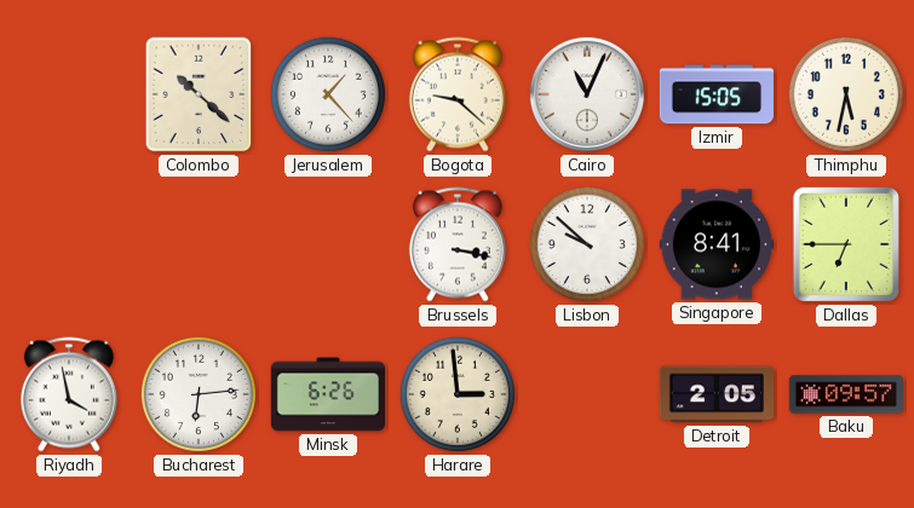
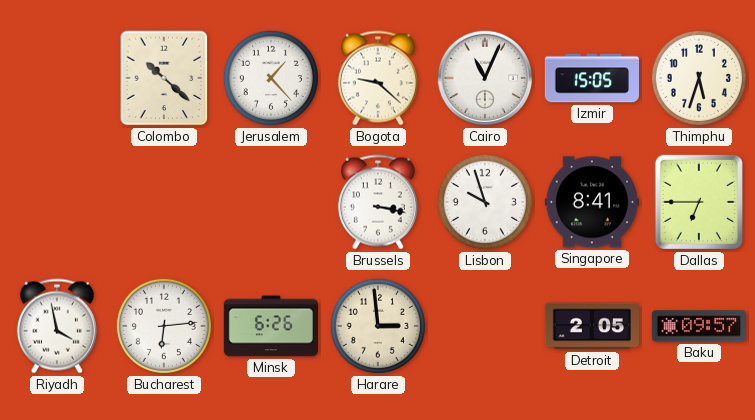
Thimphu: 5:32 -> 5:33 (699, 78)
Lisbon: 9:52 -> 9:57 (485, 202)
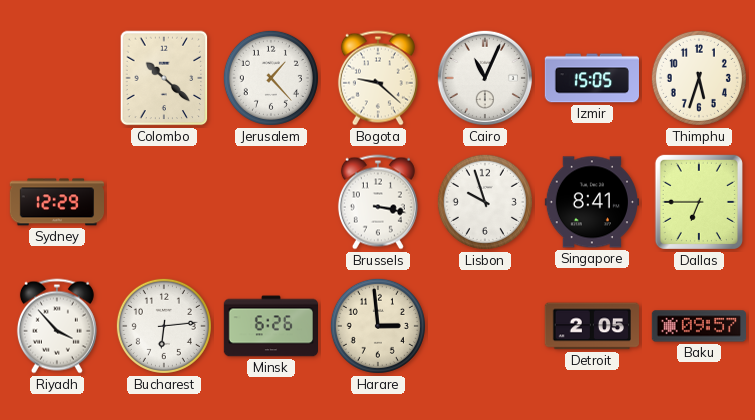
Sydney: none -> 12:29 (56, 202)
Riyadh: 3:58 -> 3:53 (57, 326)
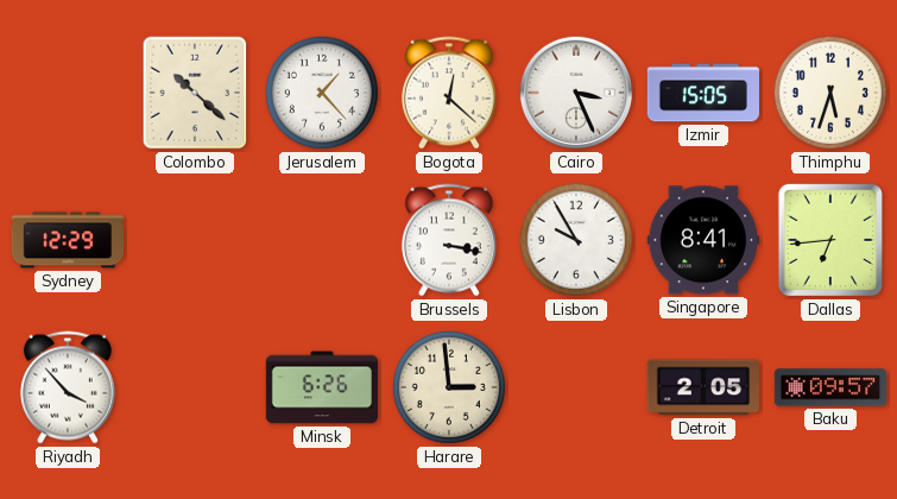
Bogota: 9:22 -> 12:22 (449, 93)
Cairo: 11:04 -> 3:26 (576, 93)
Lisbon: 9:57 -> 9:55 (576, 240)
Dallas: 6:45 -> 6:44 (830, 240)
Bucharest: 6:14 -> none (164, 326)
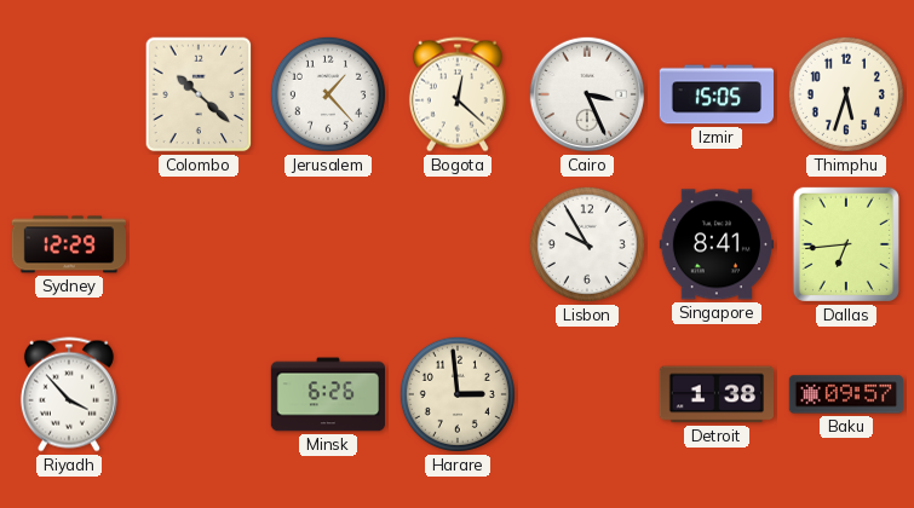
Brussels: 3:17 -> none (449, 240)
Detroit: 2:05 -> 1:38 (715, 394)
